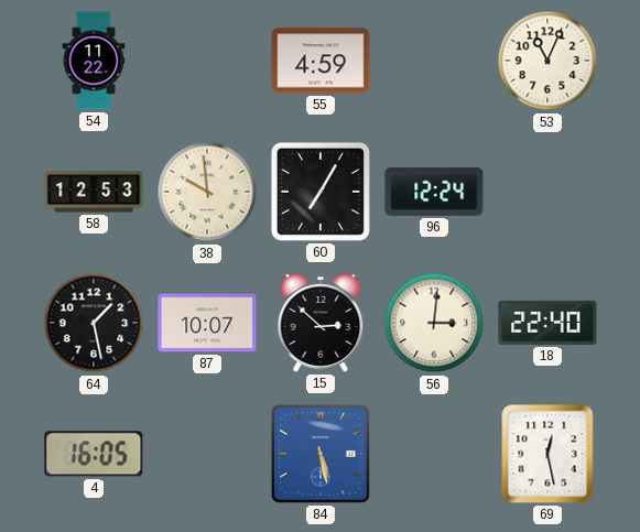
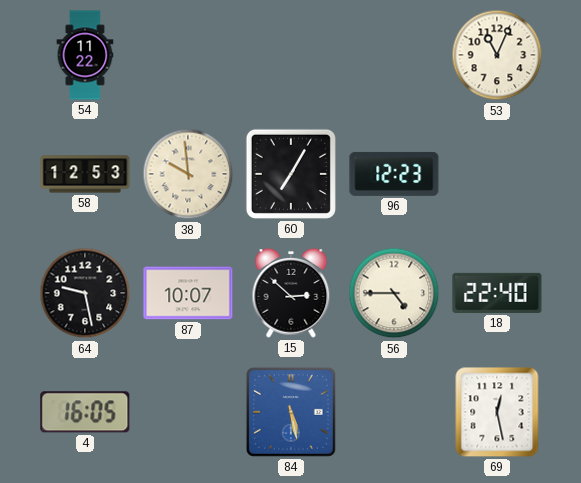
55: 4:59 -> none (321, 61)
96: 12:24 -> 12:23 (394, 174)
64: 1:28 -> 9:28 (85, 293)
56: 3:01 -> 4:45 (394, 293)
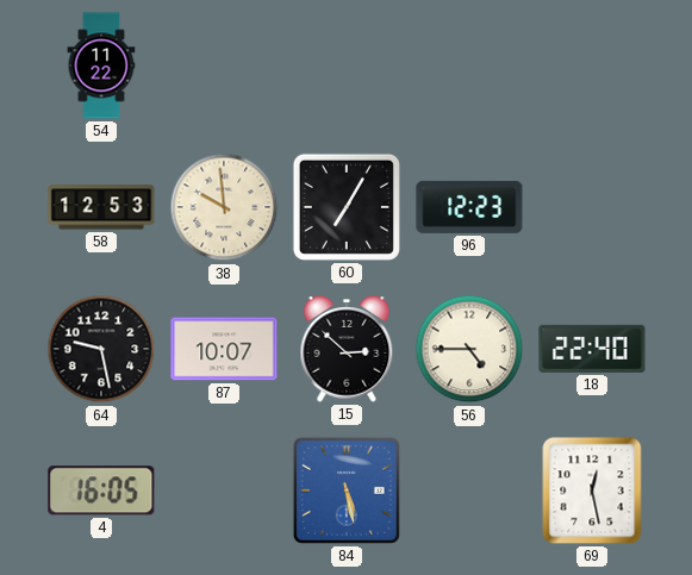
53: 11:04 -> none (497, 55)
